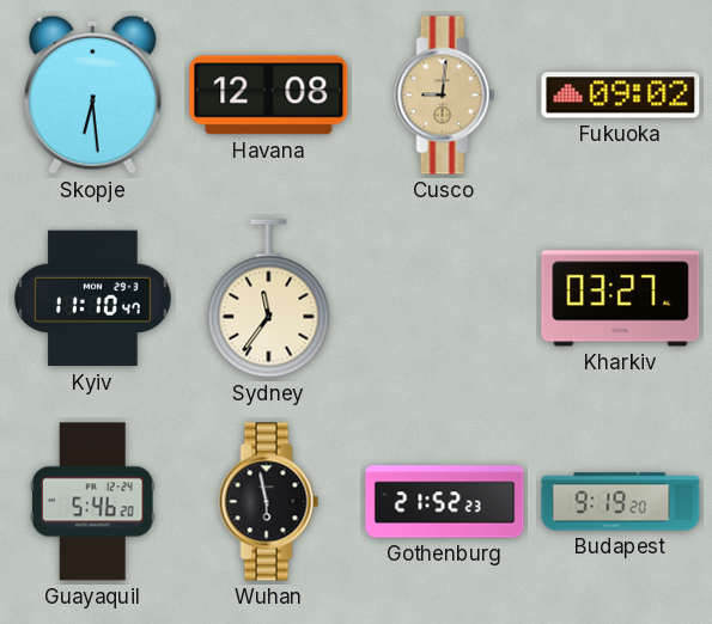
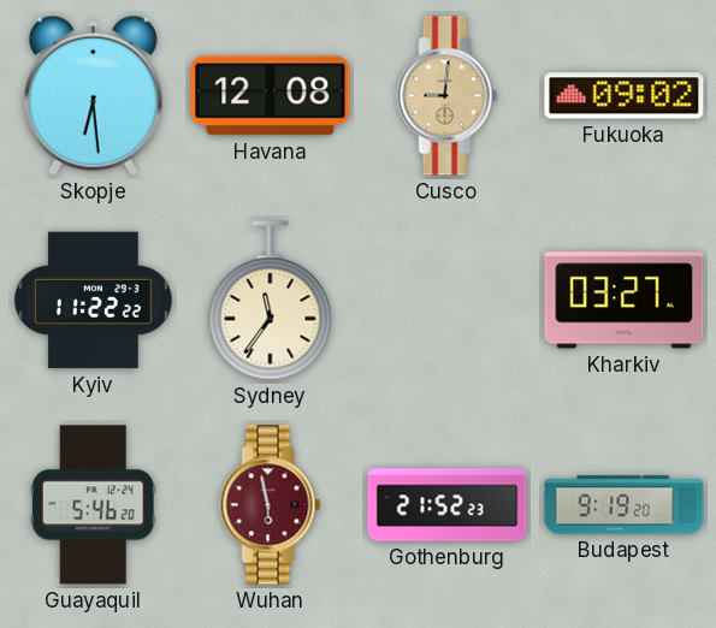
Kyiv: 11:10 -> 11:22 (94, 301)
Wuhan dial: black -> burgundy (271, 505)
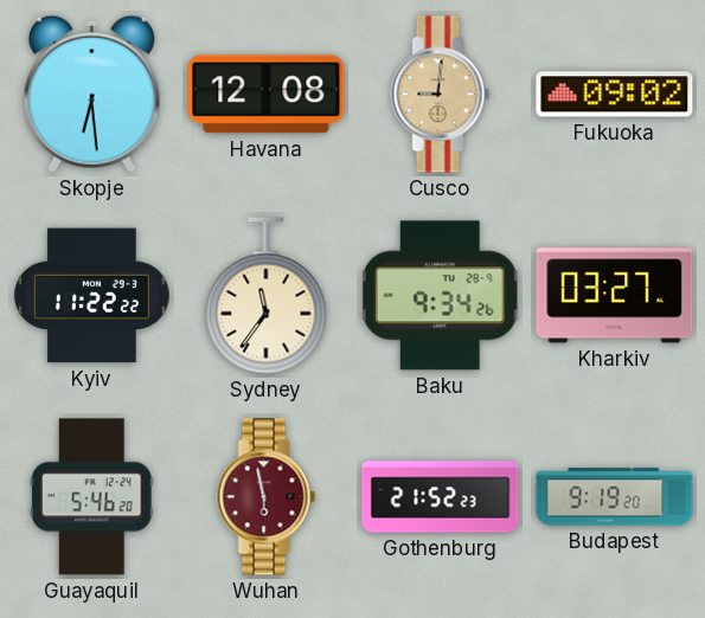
Baku: none -> 9:34 (440, 296)
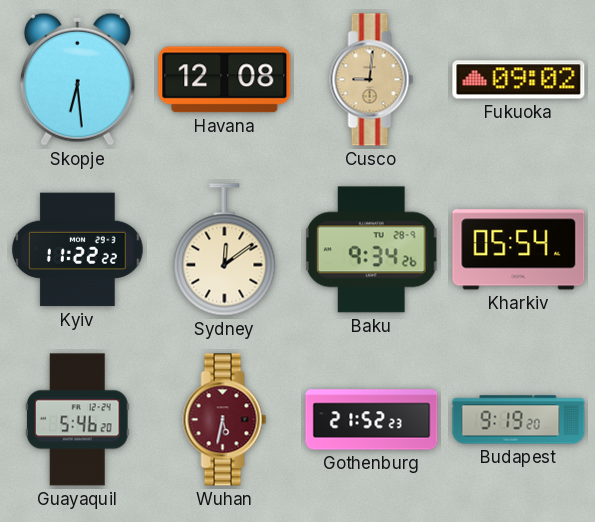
Sydney: 11:36 -> 12:09 (225, 250)
Kharkiv: 03:27 -> 05:54 (519, 250)
Wuhan: 5:58 -> 5:32 (225, 420)
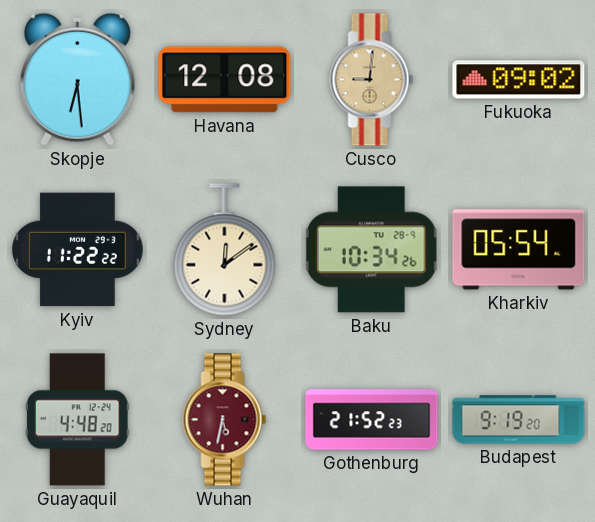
Baku: 9:34 -> 10:34 (371, 250)
Guayaquil: 5:46 -> 4:48 (77, 420)
